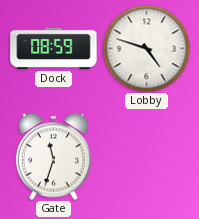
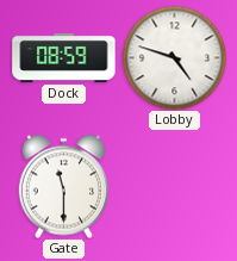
Gate: 11:33 -> 11:30 (63, 186)
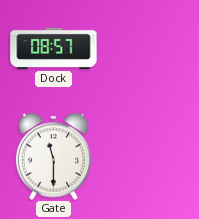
Dock: 08:59 -> 08:57 (54, 48)
Lobby: 4:48 -> none (174, 57)
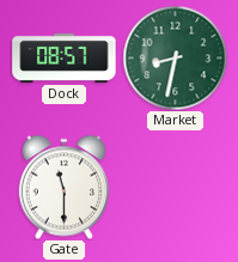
Market: none -> 8:32 (175, 57)
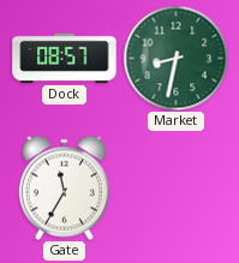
Gate: 11:30 -> 11:35 (64, 187)
